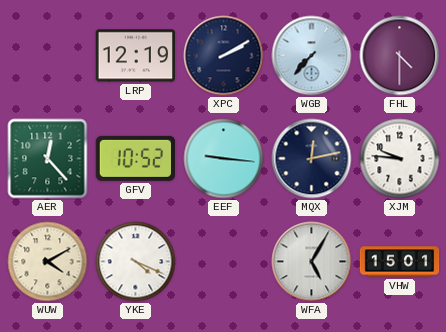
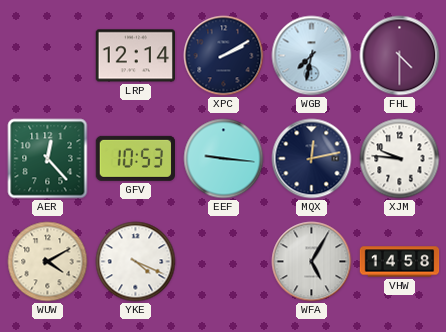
LRP: 12:19 -> 12:14 (135, 56)
WGB: 7:37 -> 7:32 (312, 56)
GFV: 10:52 -> 10:53 (135, 158)
VHW: 15:01 -> 14:58 (400, 262)
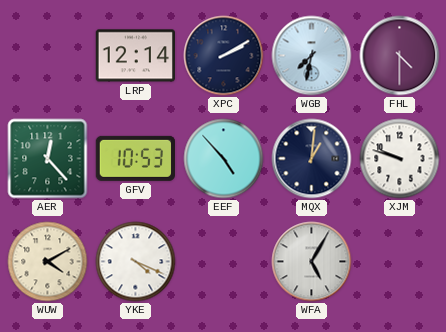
EEF: 9:16 -> 4:53 (224, 159)
MQX: 12:13 -> 1:01 (312, 159)
XJM: 9:46 -> 9:48 (400, 159)
VHW: 14:58 -> none (400, 262)
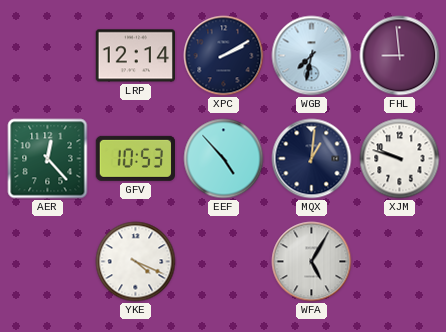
FHL: 4:30 -> 8:59 (400, 56)
WUW: 4:10 -> none (48, 262)
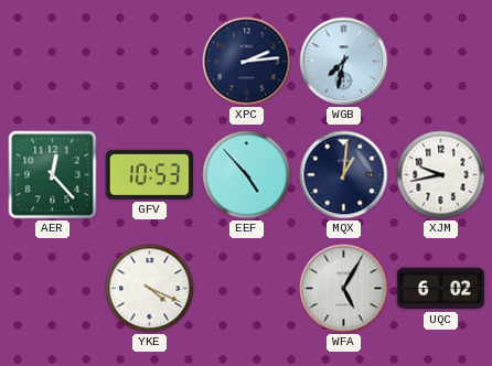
LRP: 12:14 -> none (135, 56)
XPC: 2:10 -> 2:14 (247, 62)
FHL: 8:59 -> none (400, 56)
XJM: 9:48 -> 9:43 (441, 175)
UQC: none -> 6:02 (441, 289)
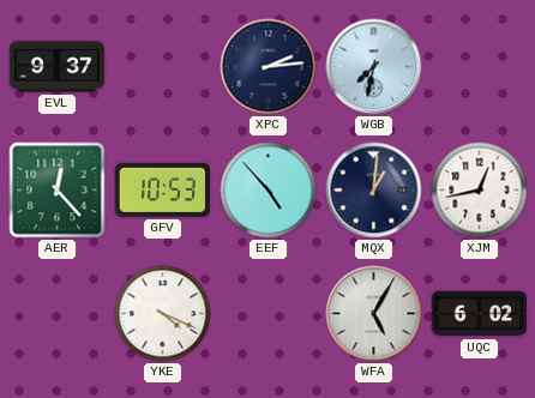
EVL: none -> 9:37 (58, 67)
XJM: 9:43 -> 12:43 (480, 191)
